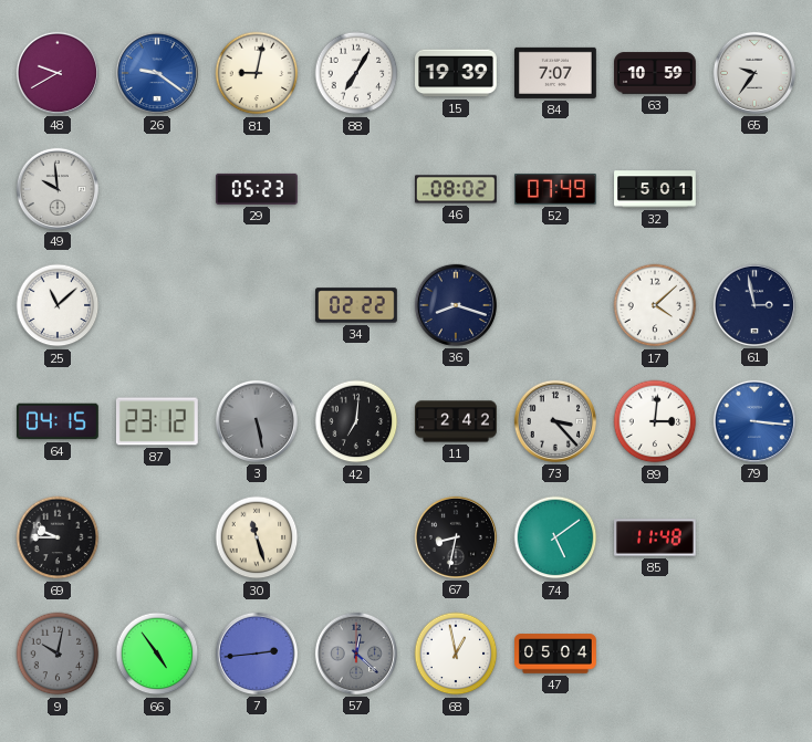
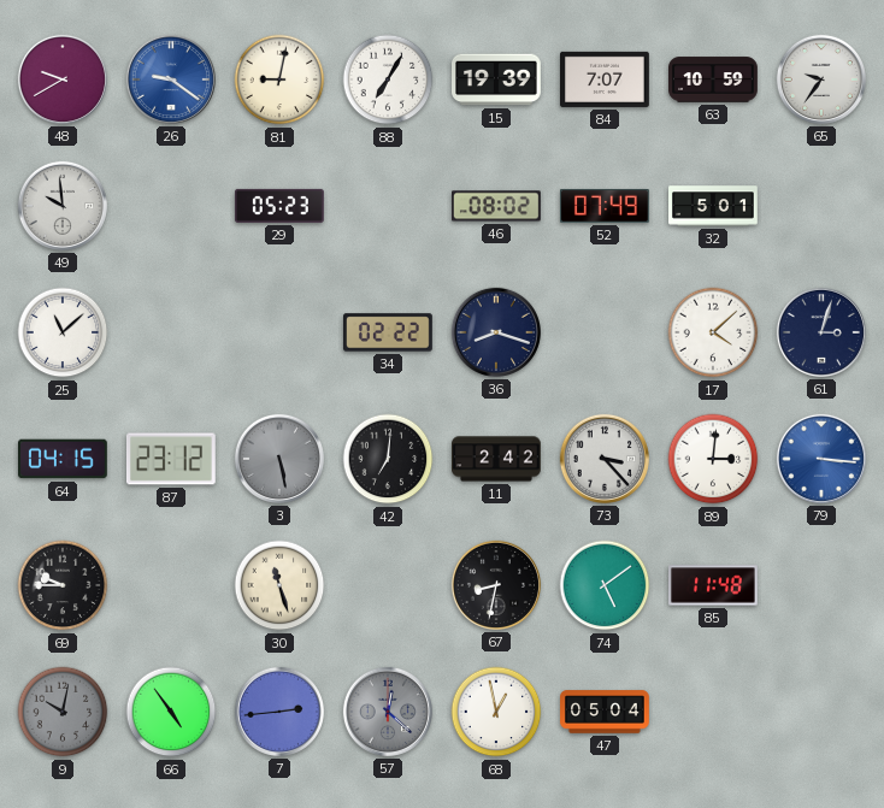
61: 2:58 -> 3:03 (821, 332)
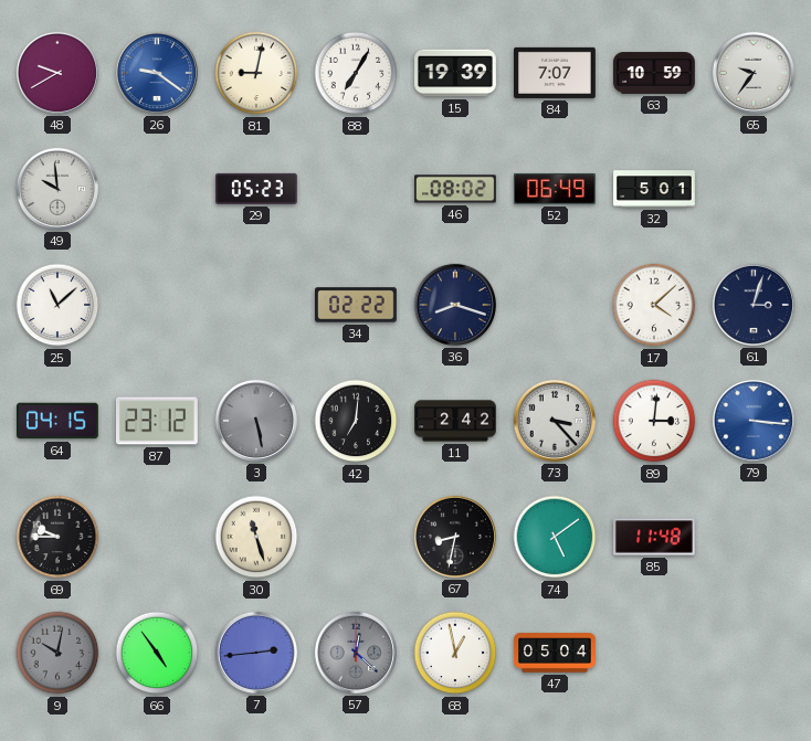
52: 07:49 -> 06:49 (556, 189)
